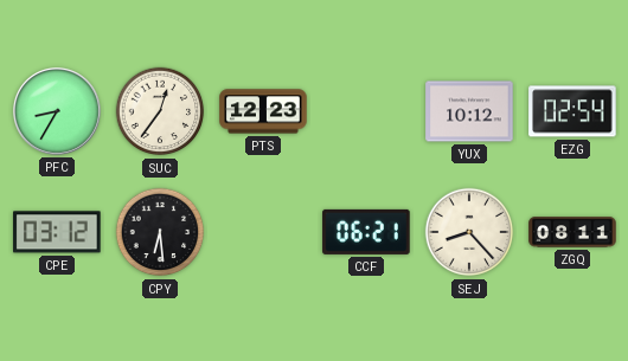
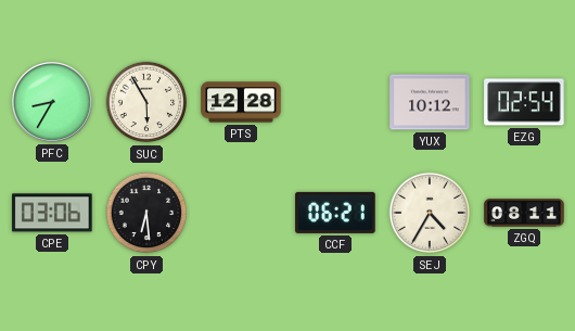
SUC: 12:36 -> 5:55 (146, 102)
PTS: 12:23 -> 12:28 (241, 102)
CPE: 03:12 -> 03:06 (52, 213)
SEJ: 8:23 -> 4:35 (430, 213)
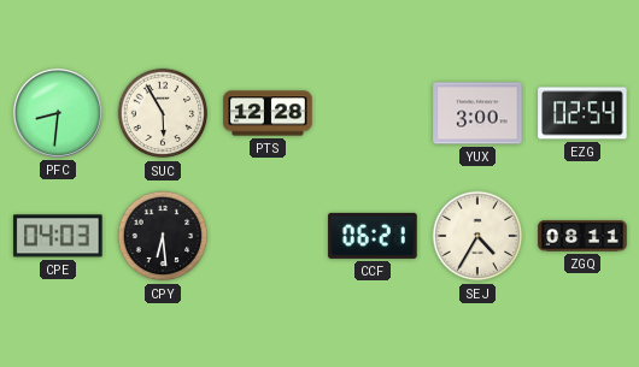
PFC: 8:35 -> 8:31 (58, 113)
YUX: 10:12 -> 3:00 (477, 113)
CPE: 03:06 -> 04:03 (58, 236)
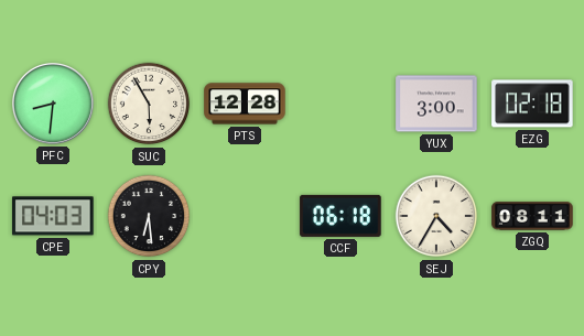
EZG: 02:54 -> 02:18 (532, 104)
CCF: 06:21 -> 06:18 (340, 216)
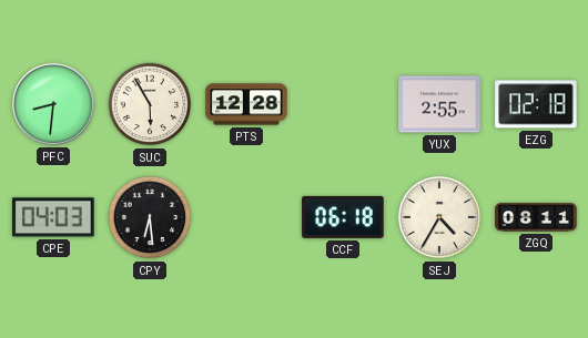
YUX: 3:00 -> 2:55 (439, 104)
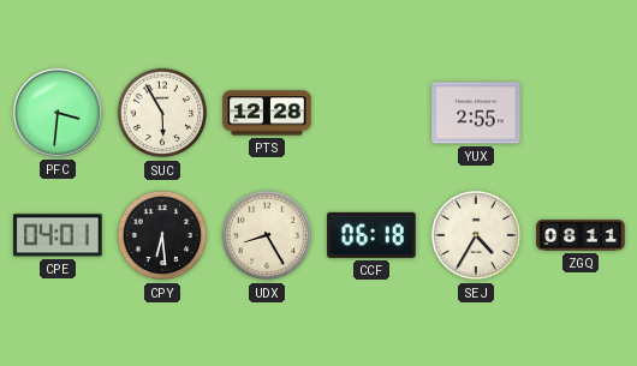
PFC: 8:31 -> 3:31 (58, 113)
EZG: 02:18 -> none (536, 104)
CPE: 04:03 -> 04:01 (58, 235)
UDX: none -> 8:25 (267, 235)
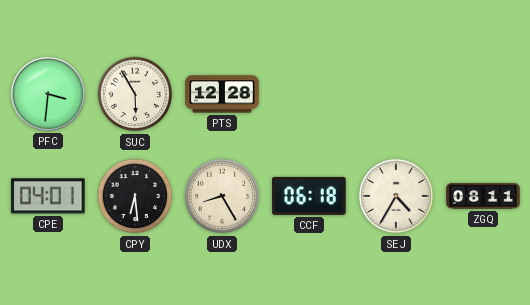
YUX: 2:55 -> none (476, 113)
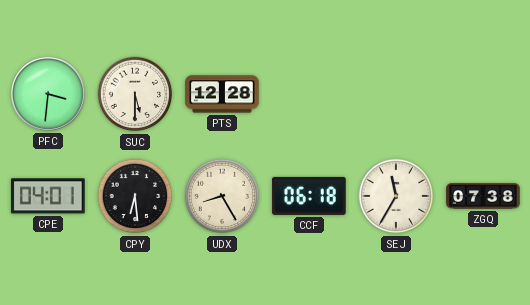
SUC: 5:55 -> 5:30 (135, 94)
SEJ: 4:35 -> 11:35 (396, 196)
ZGQ: 08:11 -> 07:38 (483, 196)
